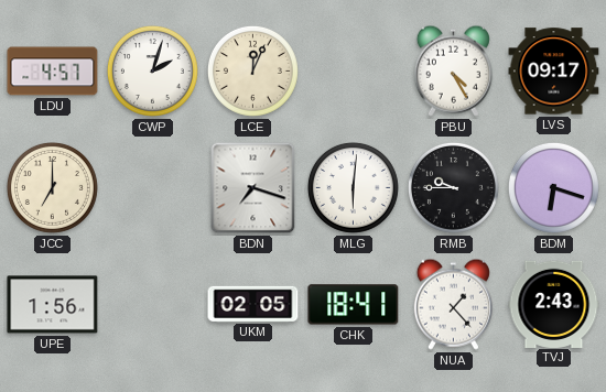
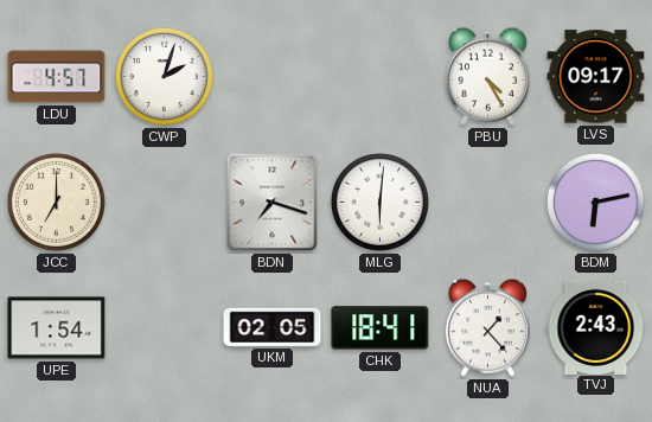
LCE: 12:04 -> none (252, 70)
RMB: 9:45 -> none (453, 187)
BDM: 6:18 -> 6:13 (595, 202)
UPE: 1:56 -> 1:54 (57, 328)
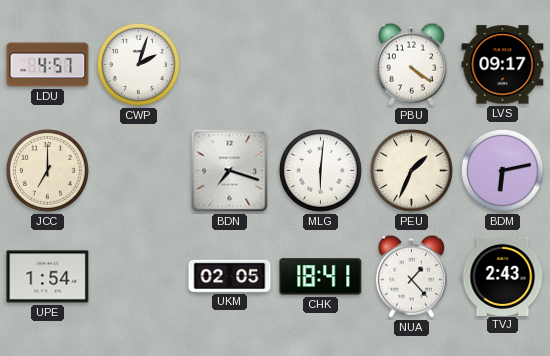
PBU: 4:25 -> 4:21 (411, 64)
PEU: none -> 1:34 (411, 170)
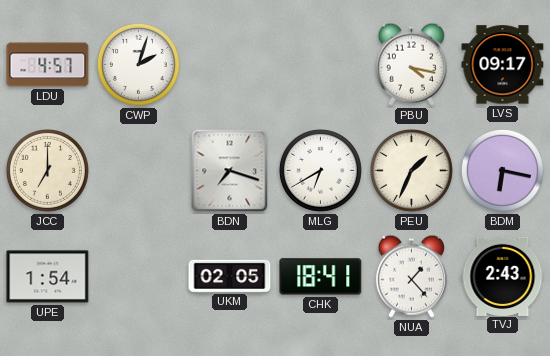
PBU: 4:21 -> 4:17 (411, 64)
MLG: 6:01 -> 6:40 (320, 170)
BDM: 6:13 -> 6:17 (502, 170)
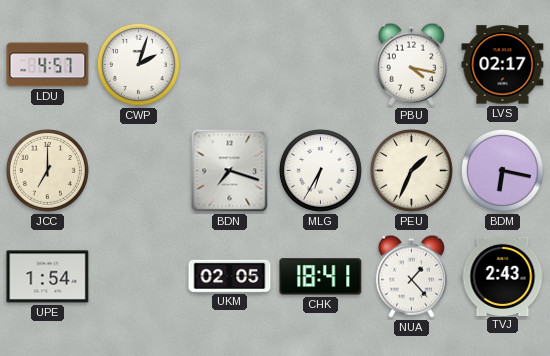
LVS: 09:17 -> 02:17 (503, 65)
MLG: 6:40 -> 6:35 (320, 170)
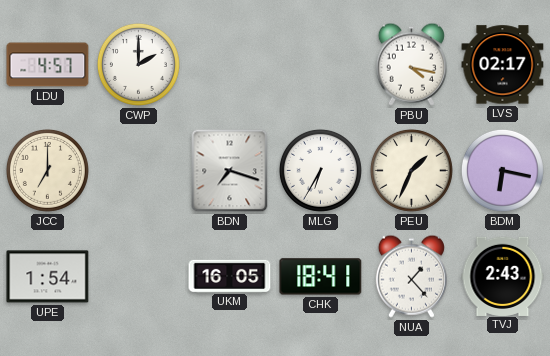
CWP: 2:03 -> 2:00 (138, 64)
UKM: 02:05 -> 16:05 (230, 276)
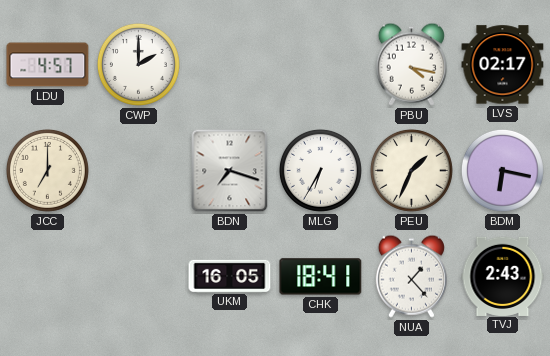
UPE: 1:54 -> none (48, 277)
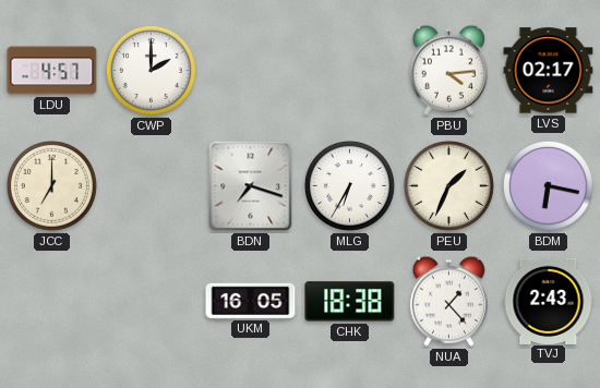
PBU: 4:17 -> 4:14 (448, 70)
CHK: 18:41 -> 18:38 (350, 302)
